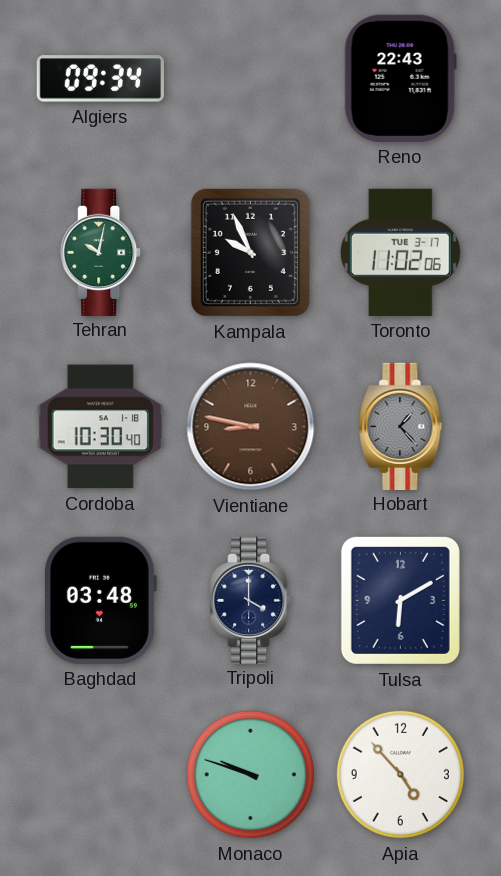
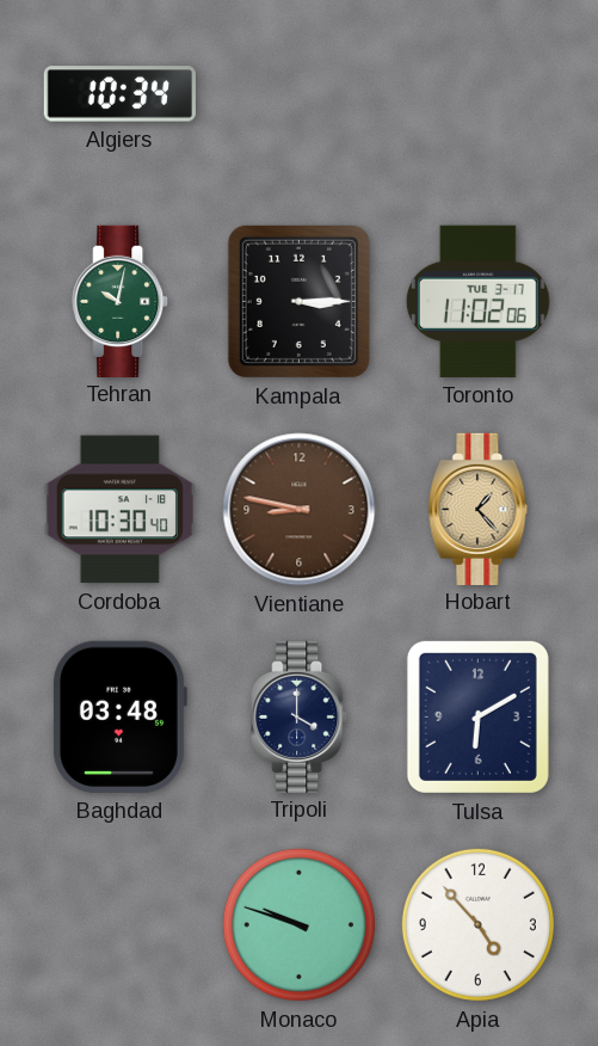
Algiers: 09:34 -> 10:34 (119, 94)
Reno: 22:43 -> none (400, 78)
Kampala: 9:56 -> 3:15 (298, 301)
Hobart dial: grey -> champagne (479, 509)
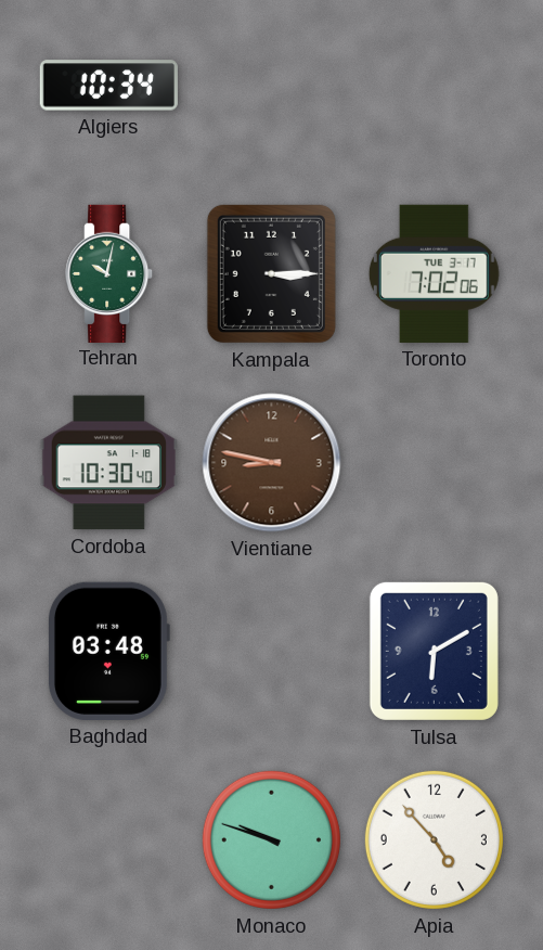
Toronto: 11:02 -> 7:02 (434, 273)
Hobart: 1:23 -> none (479, 509)
Tripoli: 4:00 -> none (300, 716)
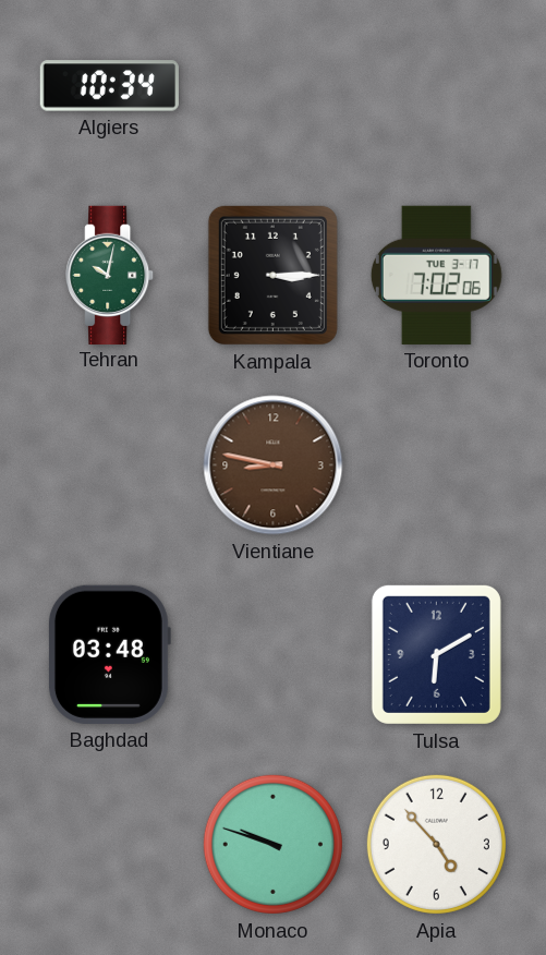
Cordoba: 10:30 -> none (108, 463)
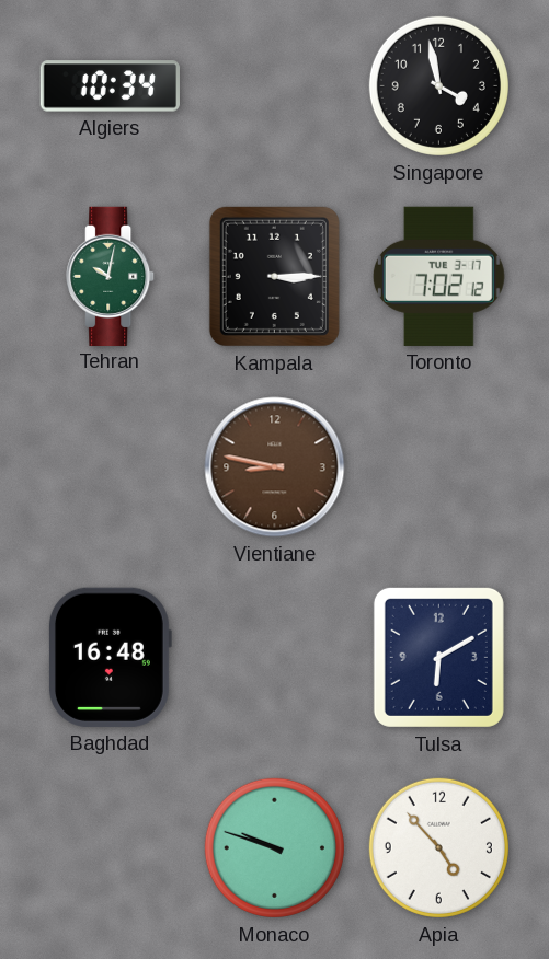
Singapore: none -> 3:58 (438, 85)
Toronto: 7:02:06 -> 7:02:12 (438, 276)
Baghdad: 03:48 -> 16:48 (110, 657)
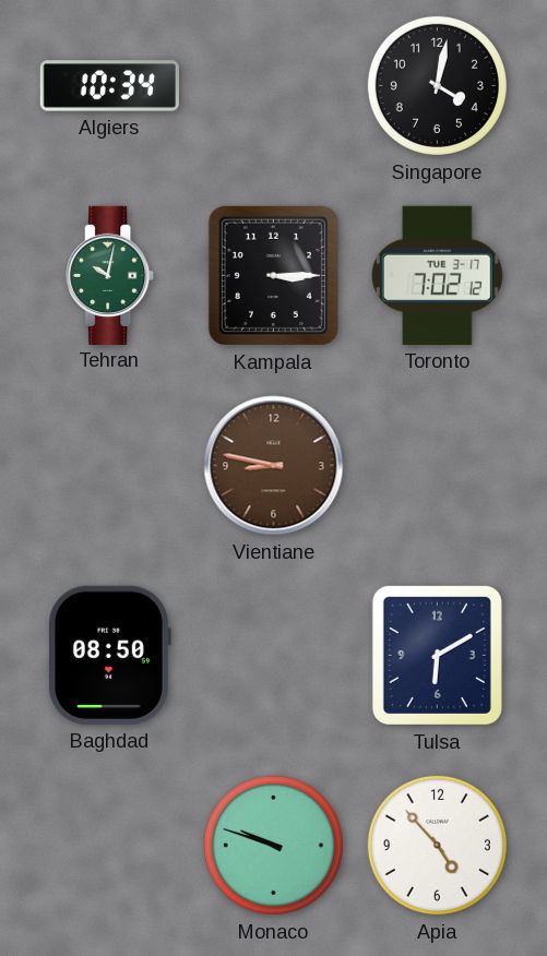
Singapore: 3:58 -> 4:02 (437, 85)
Baghdad: 16:48 -> 08:50 (109, 655)
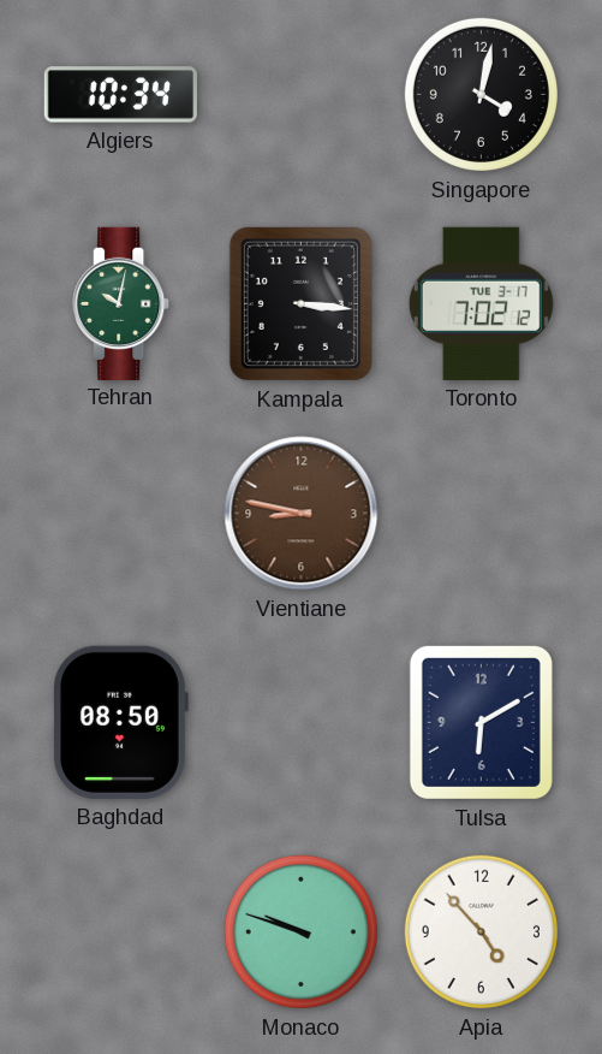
Kampala: 3:15 -> 3:16 (300, 303)
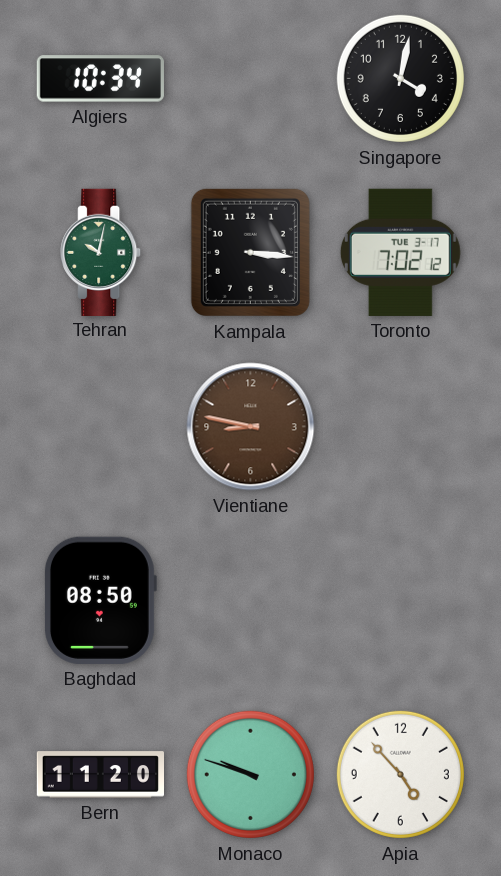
Tulsa: 6:10 -> none (481, 722)
Bern: none -> 11:20 (100, 775)
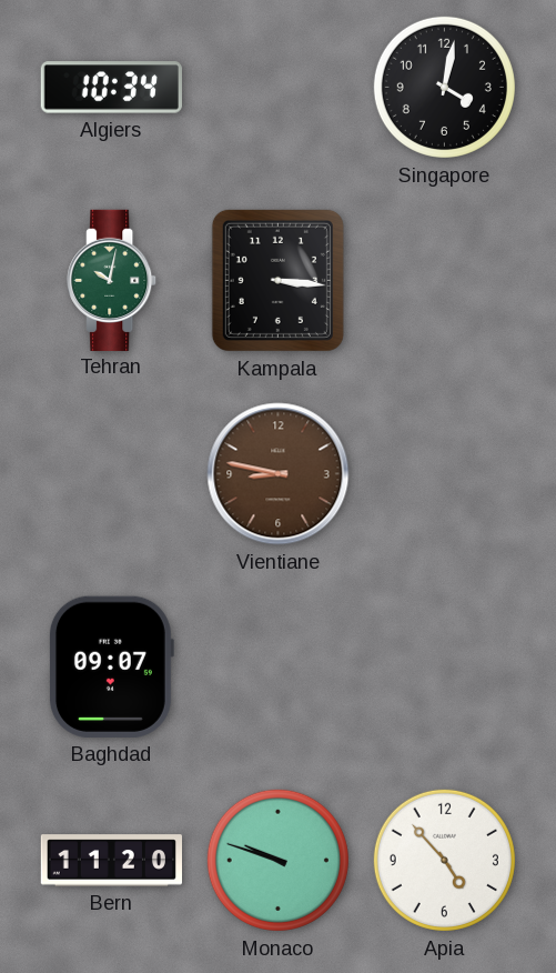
Toronto: 7:02 -> none (400, 252)
Baghdad: 08:50 -> 09:07 (111, 666)
